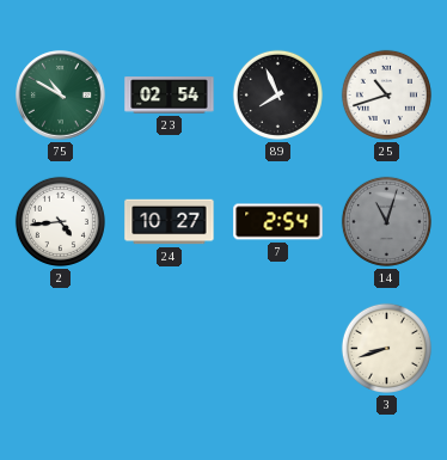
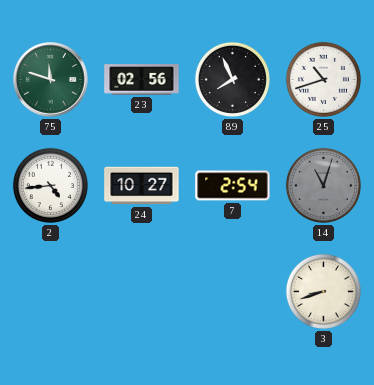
75: 10:50 -> 11:48 (51, 80)
23: 02:54 -> 02:56 (142, 80)
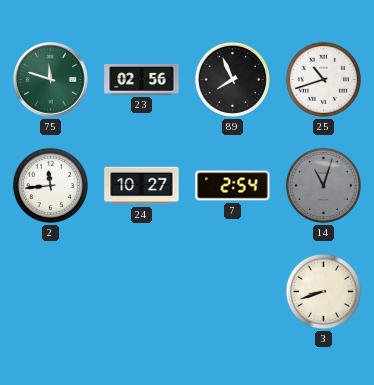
2: 4:44 -> 11:44 (50, 185)
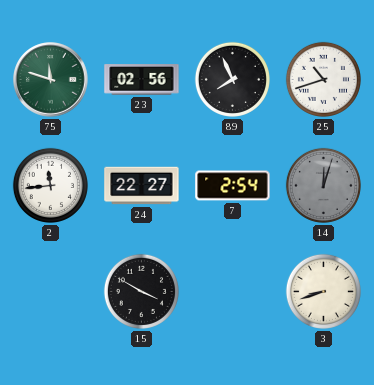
24: 10:27 -> 22:27 (142, 186)
14: 11:03 -> 12:03 (323, 185)
15: none -> 3:50 (141, 291)
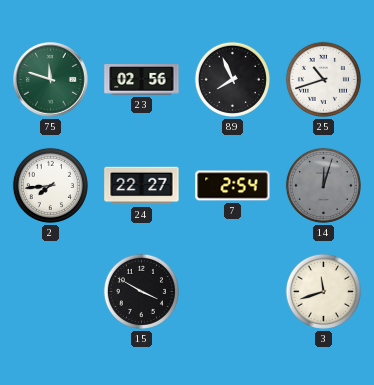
2: 11:44 -> 7:44 (50, 185)
3: 8:42 -> 11:42 (323, 291)
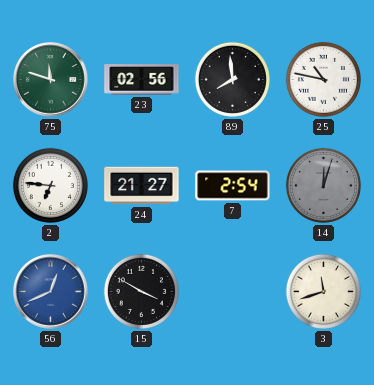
89: 7:56 -> 7:59 (232, 79)
25: 10:42 -> 10:47 (323, 79)
2: 7:44 -> 6:46 (50, 185)
24: 22:27 -> 21:27 (142, 186)
56: none -> 12:41 (51, 292)
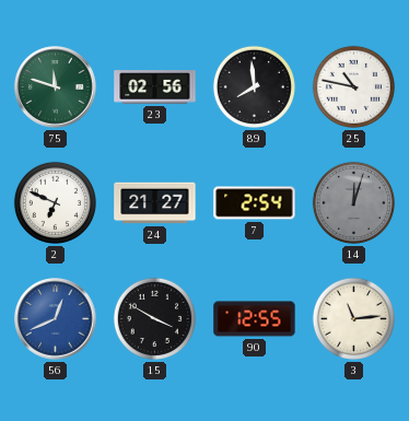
2: 6:46 -> 6:49 (55, 202)
90: none -> 12:55 (255, 319)
3: 11:42 -> 11:14 (353, 318)
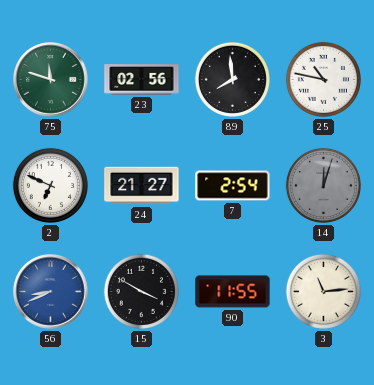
56: 12:41 -> 8:41 (51, 292)
90: 12:55 -> 11:55 (233, 292)
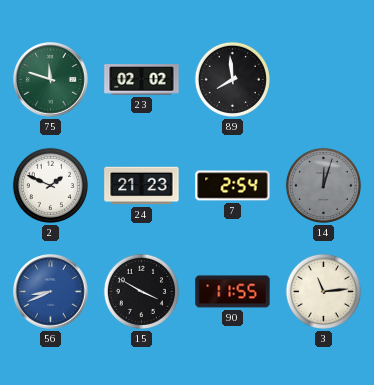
23: 02:56 -> 02:02 (142, 80)
25: 10:47 -> none (323, 79)
2: 6:49 -> 1:49 (50, 185)
24: 21:27 -> 21:23 (142, 186)
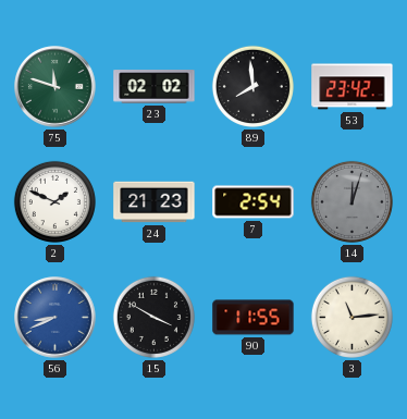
53: none -> 23:42 (353, 87)
